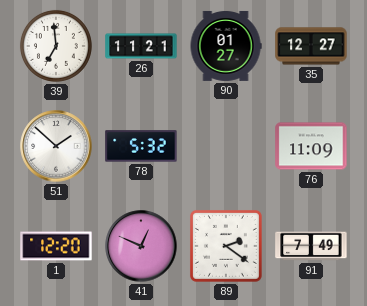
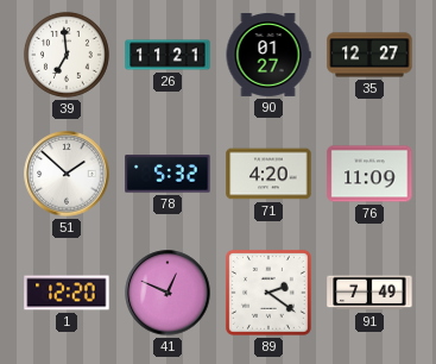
71: none -> 4:20 (268, 174)
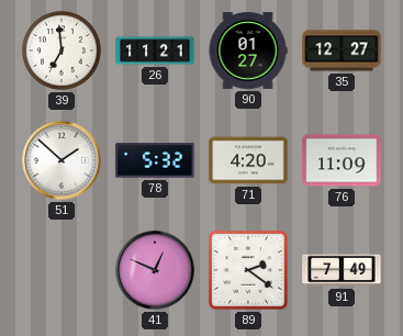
1: 12:20 -> none (67, 293)
